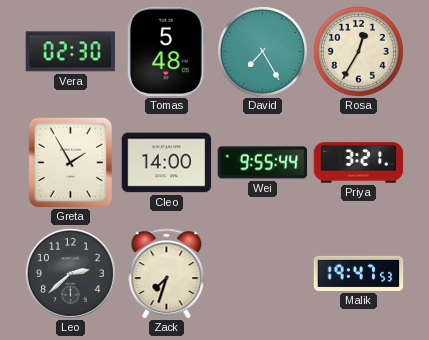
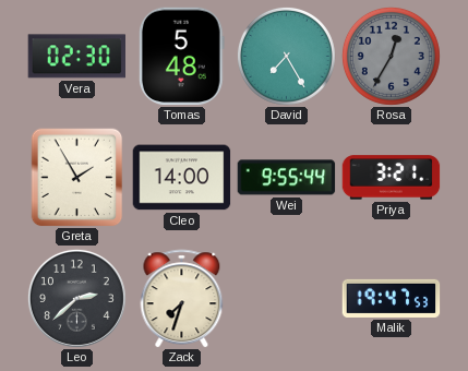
Rosa dial: cream -> grey (391, 56)
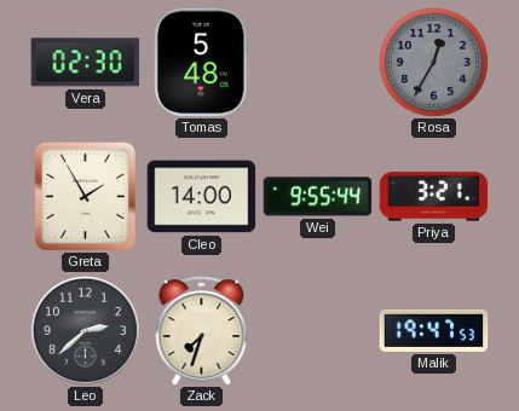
David: 7:25 -> none (286, 56)
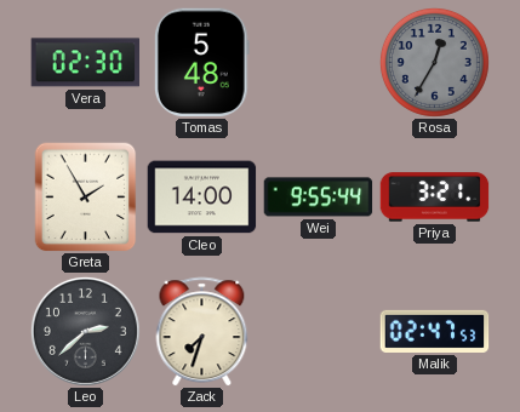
Malik: 19:47 -> 02:47 (435, 331)
